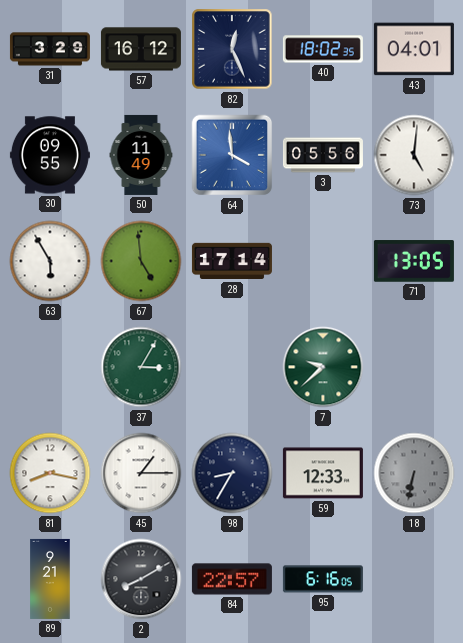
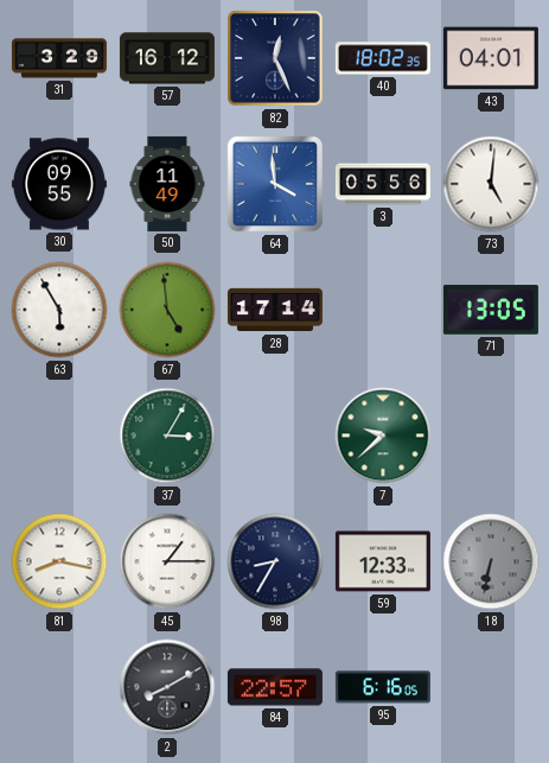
89: 9:21 -> none (50, 579)
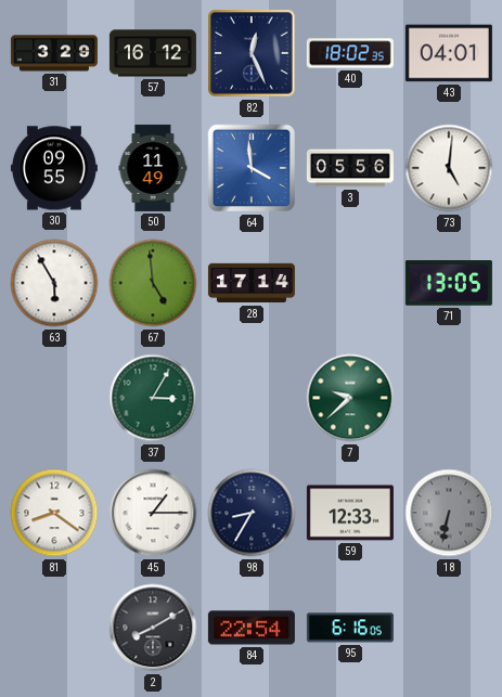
81: 8:17 -> 8:21 (54, 513)
84: 22:57 -> 22:54 (252, 628)
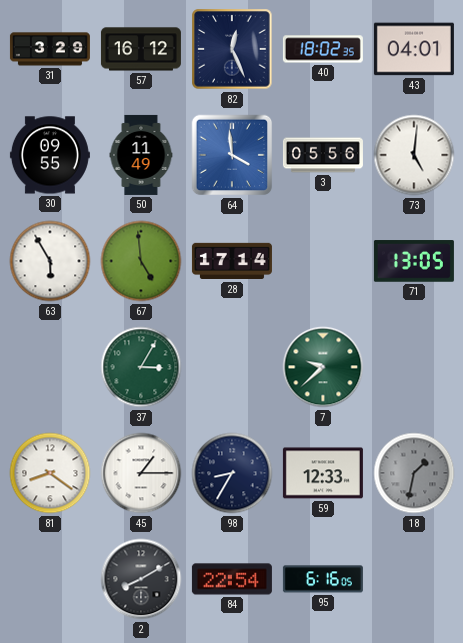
18: 6:32 -> 1:32 (414, 473)
